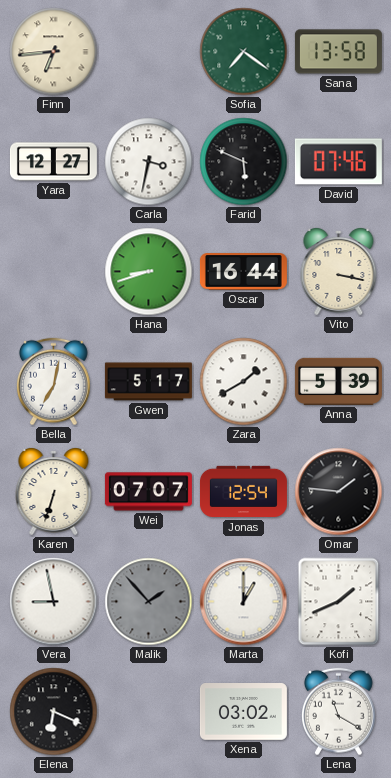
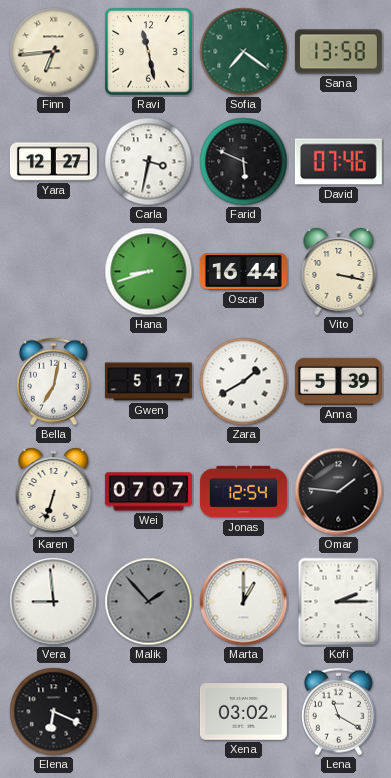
Ravi: none -> 11:28 (149, 52)
Vera: 8:58 -> 8:59 (54, 602)
Kofi: 1:41 -> 2:15 (339, 602)
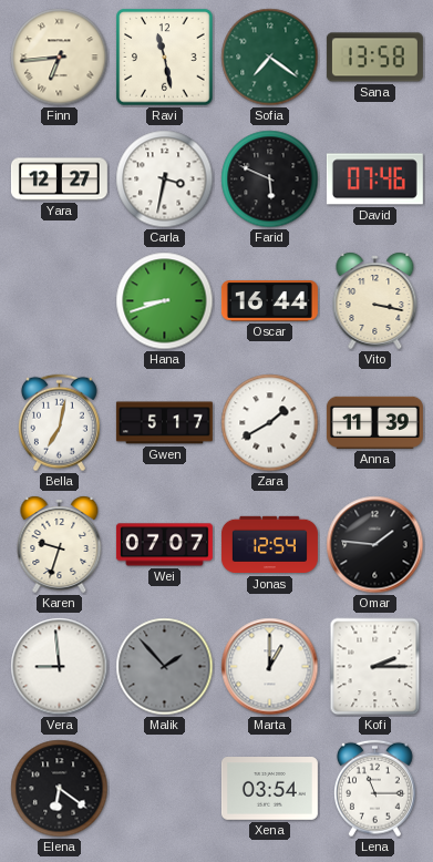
Anna: 5:39 -> 11:39 (374, 422)
Karen: 6:33 -> 9:33 (60, 545)
Elena: 6:19 -> 6:21 (60, 789)
Xena: 03:02 -> 03:54 (269, 789)
Lena: 11:20 -> 11:15 (375, 789)
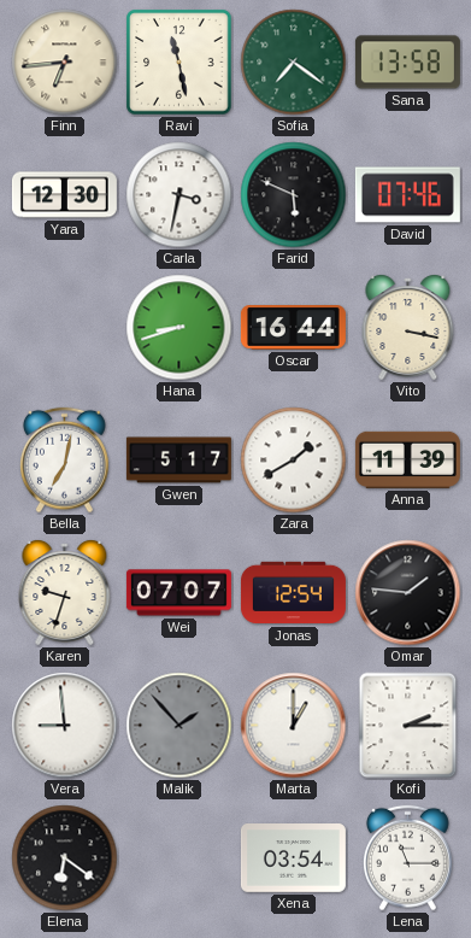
Yara: 12:27 -> 12:30 (64, 195)
